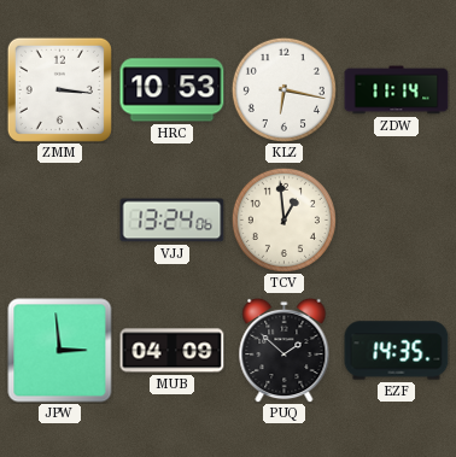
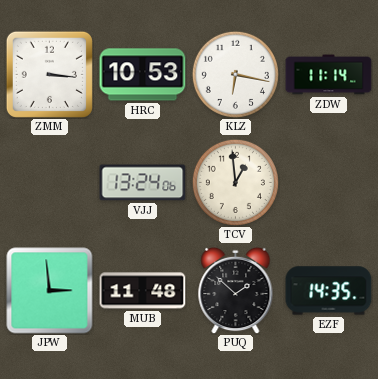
MUB: 04:09 -> 11:48 (143, 291)
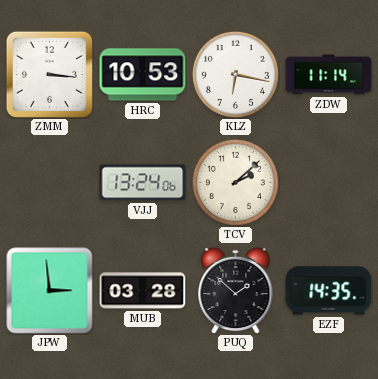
TCV: 12:59 -> 2:08 (235, 182)
MUB: 11:48 -> 03:28 (143, 291)
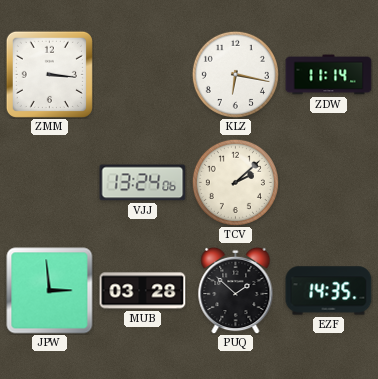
HRC: 10:53 -> none (143, 75)
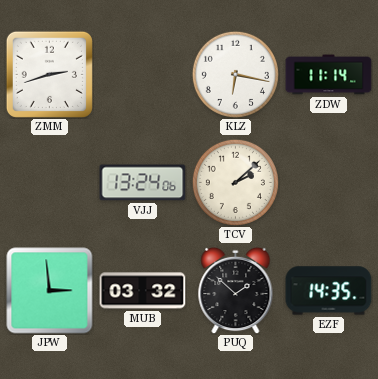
ZMM: 3:16 -> 2:42 (49, 74)
MUB: 03:28 -> 03:32 (143, 291)
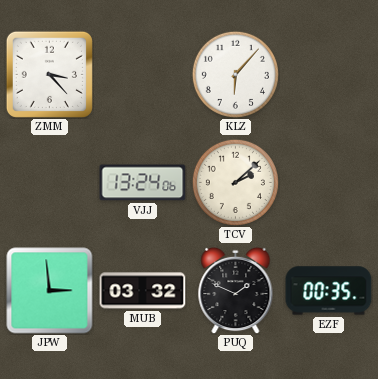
ZMM: 2:42 -> 3:23 (49, 74)
KLZ: 6:17 -> 6:07 (235, 74)
ZDW: 11:14 -> none (329, 75)
PUQ: 1:52 -> 1:49 (236, 290)
EZF: 14:35 -> 00:35 (329, 291)
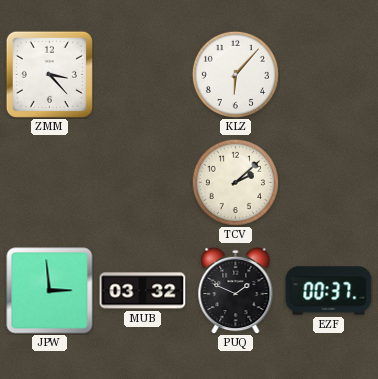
VJJ: 13:24 -> none (143, 183)
EZF: 00:35 -> 00:37 (329, 291)
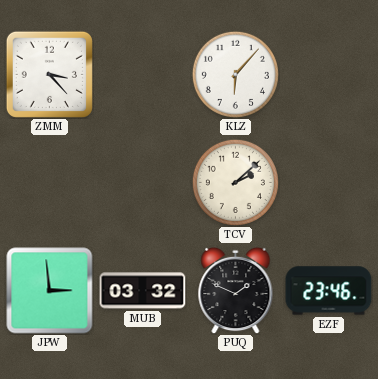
EZF: 00:37 -> 23:46 (329, 291)
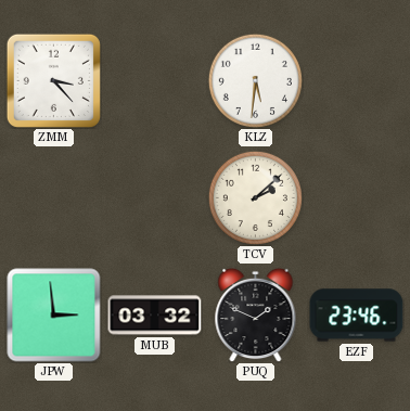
KLZ: 6:07 -> 5:31 (255, 80)
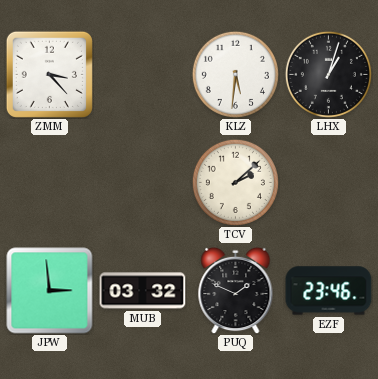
LHX: none -> 1:03 (328, 74)
